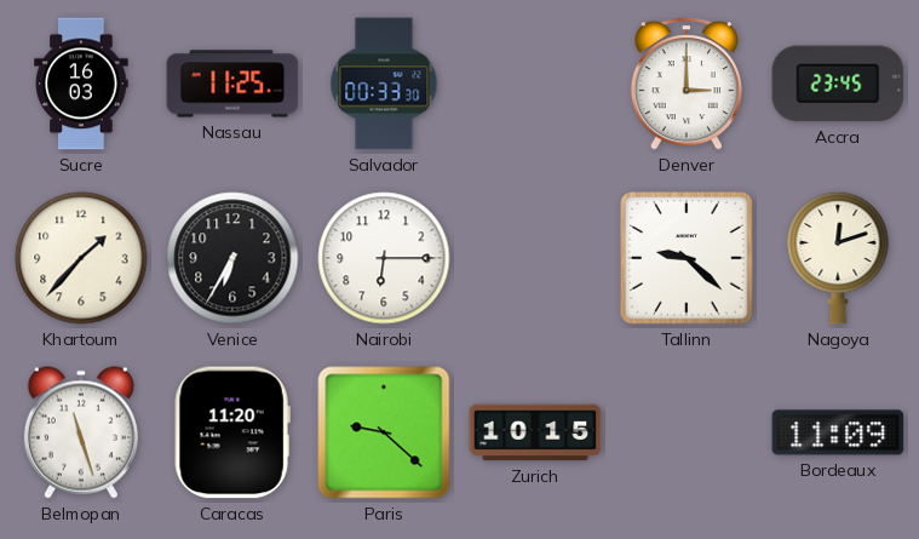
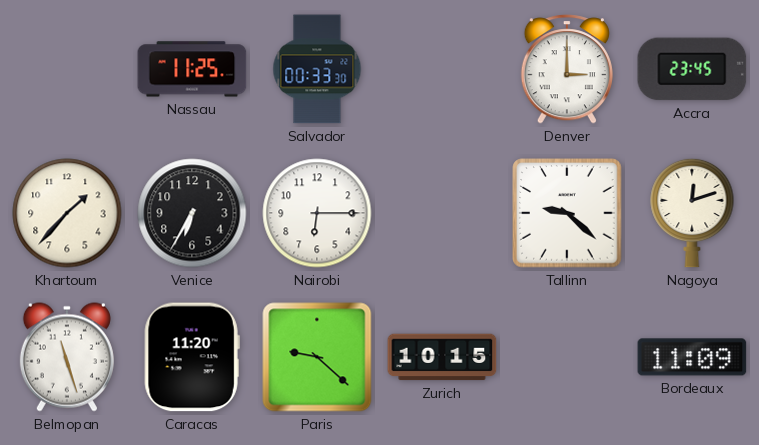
Sucre: 16:03 -> none (81, 84)
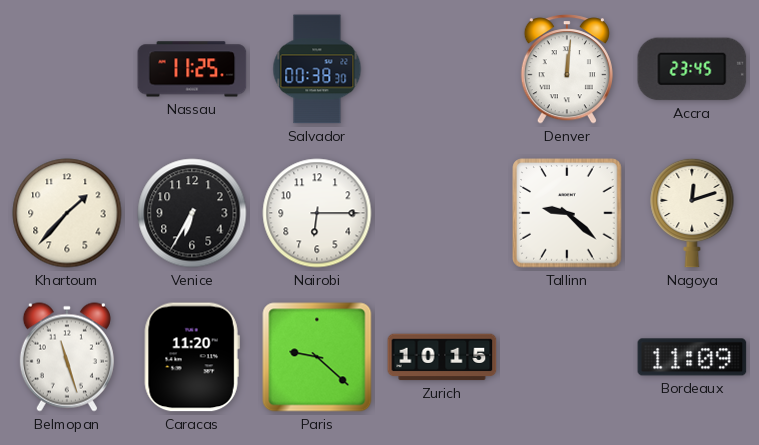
Salvador: 00:33 -> 00:38 (317, 69)
Denver: 3:00 -> 12:01 (567, 69)
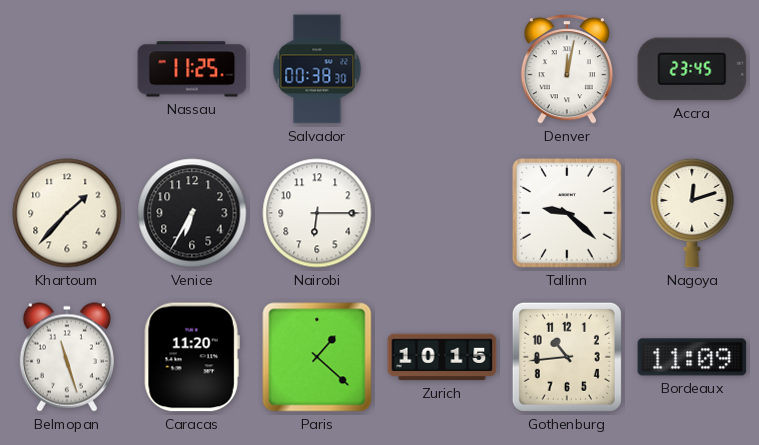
Denver: 12:01 -> 12:02 (567, 69)
Paris: 9:22 -> 1:22 (317, 357)
Gothenburg: none -> 10:44 (567, 357)
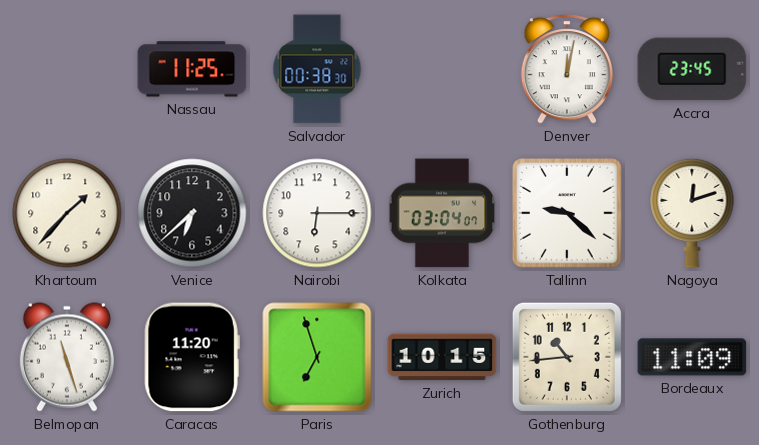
Venice: 6:35 -> 6:38 (192, 213)
Kolkata: none -> 03:04 (442, 213)
Paris: 1:22 -> 6:57 (317, 357)
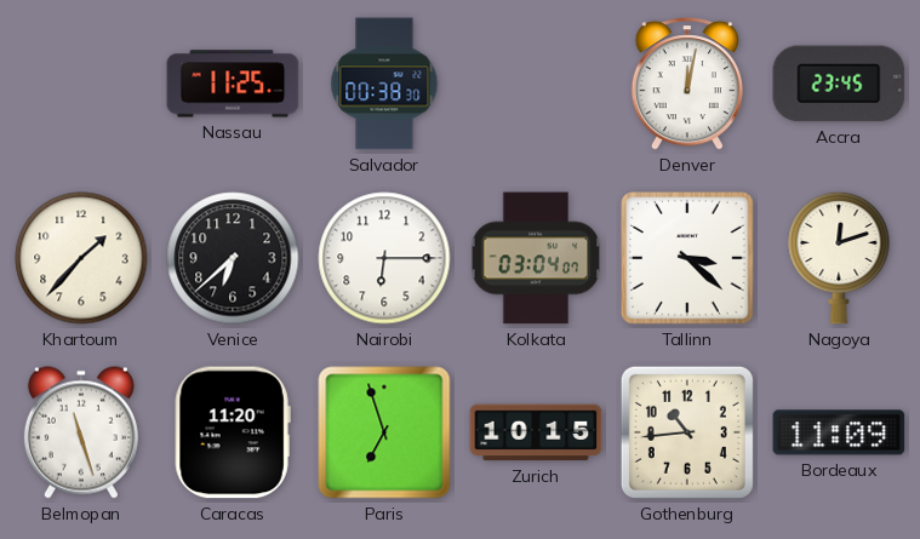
Tallinn: 9:22 -> 3:22 (687, 258)
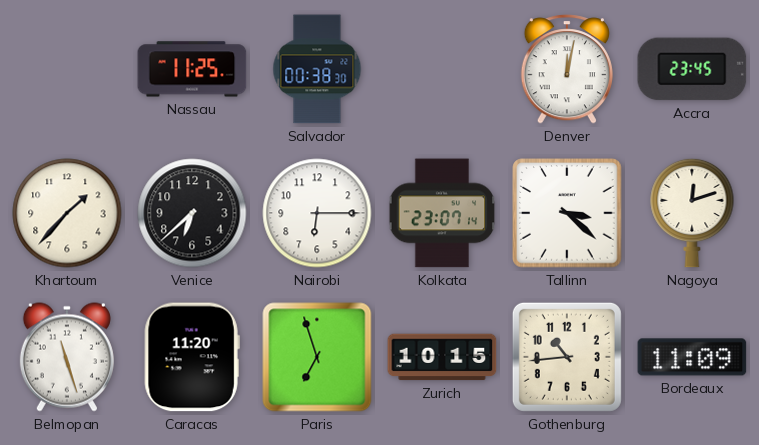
Kolkata: 03:04 -> 23:07 (442, 213)
